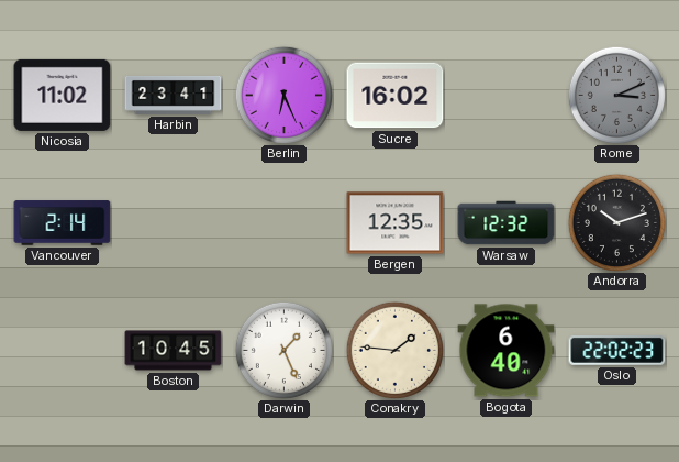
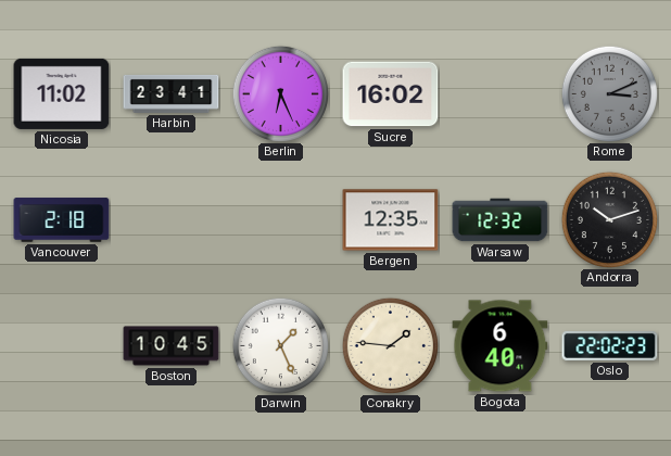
Vancouver: 2:14 -> 2:18 (62, 220)
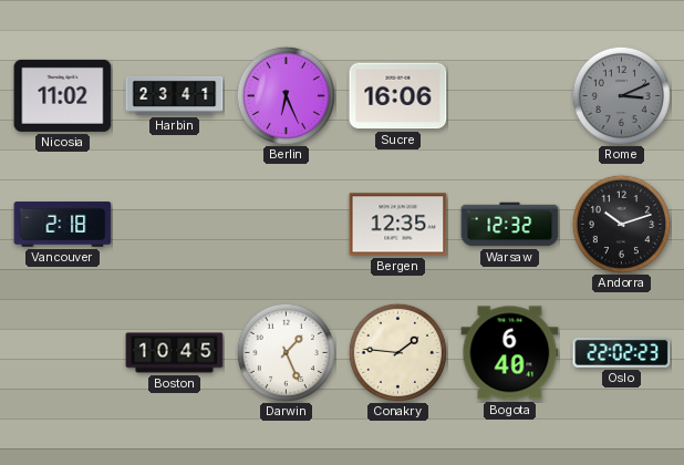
Sucre: 16:02 -> 16:06 (398, 96)
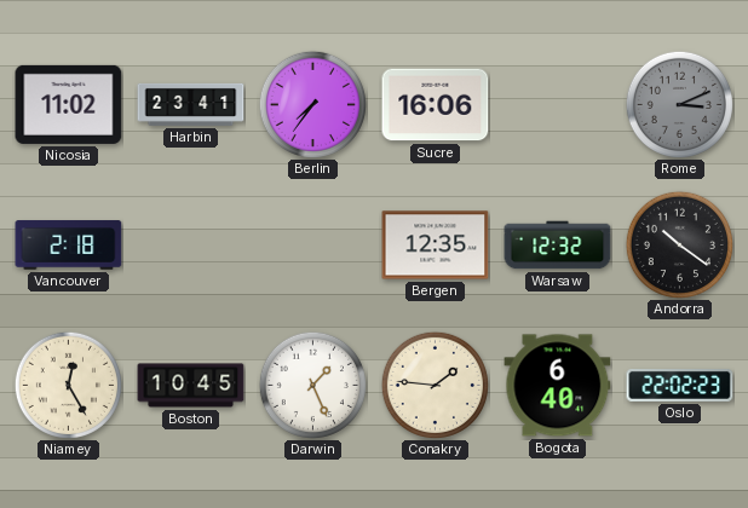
Berlin: 6:26 -> 7:36 (312, 104)
Andorra: 10:12 -> 10:21 (679, 244)
Niamey: none -> 12:25 (68, 385)
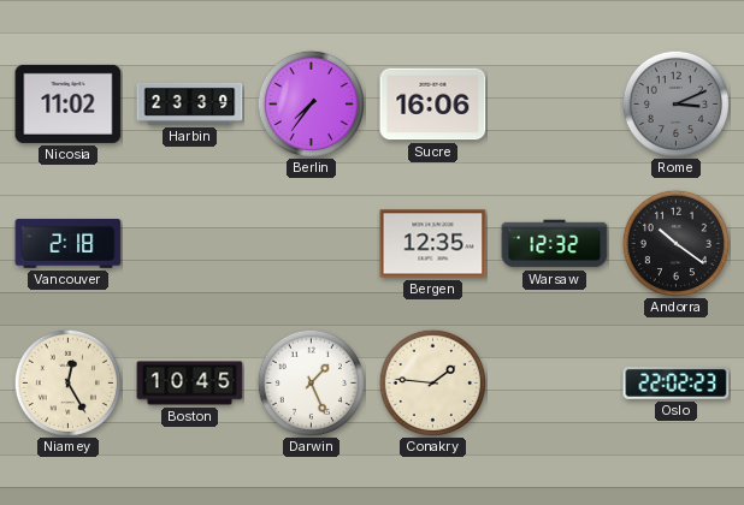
Harbin: 23:41 -> 23:39 (190, 103)
Bogota: 6:40 -> none (558, 386)
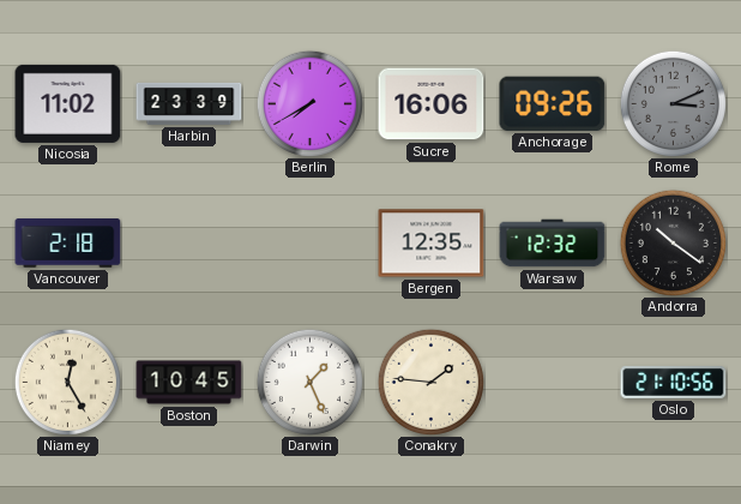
Berlin: 7:36 -> 7:40 (309, 103)
Anchorage: none -> 09:26 (553, 103)
Oslo: 22:02 -> 21:10 (674, 382)
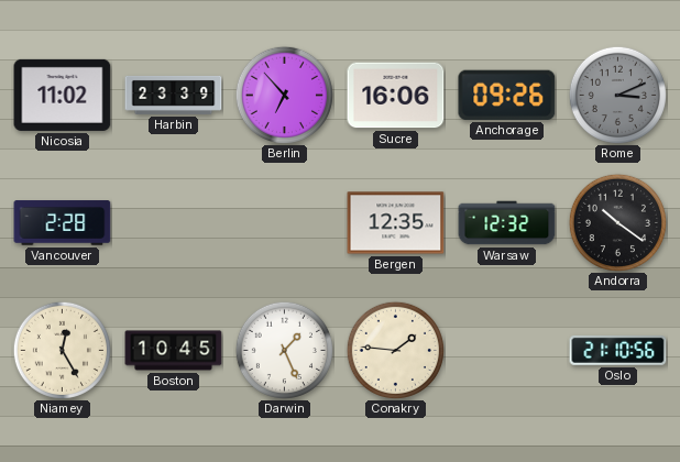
Berlin: 7:40 -> 6:53 (284, 95)
Vancouver: 2:18 -> 2:28 (63, 223)
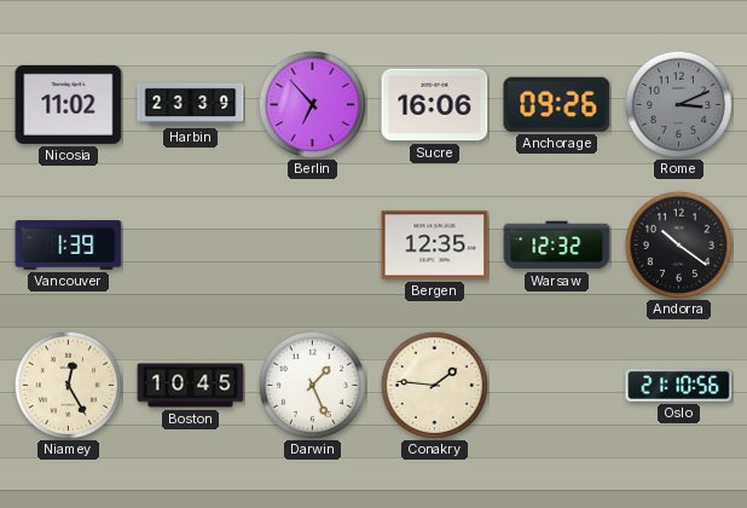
Vancouver: 2:28 -> 1:39 (69, 246)
